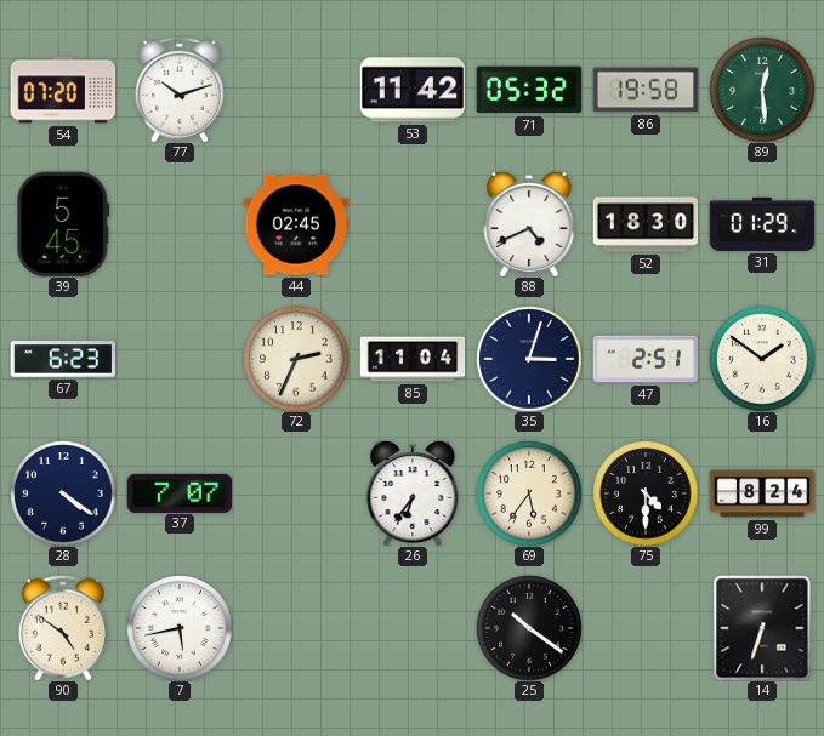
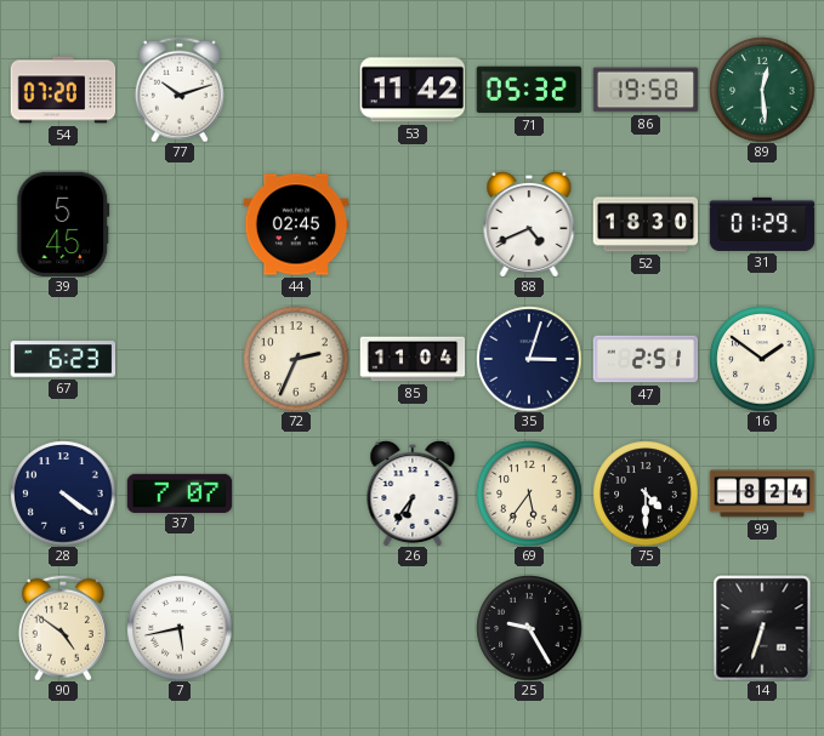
25: 10:21 -> 9:25 (529, 628)
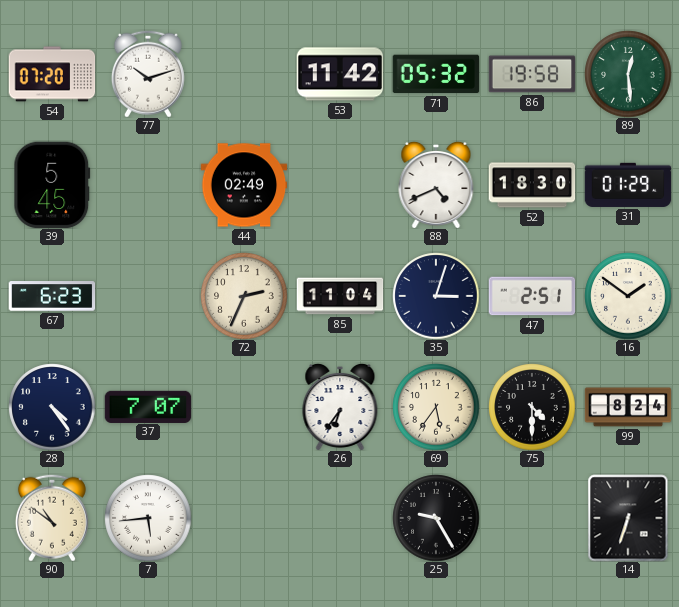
44: 02:45 -> 02:49 (244, 185)
28: 4:21 -> 4:24 (52, 407)
90: 4:51 -> 10:51 (52, 518)
7: 5:43 -> 5:44 (148, 518)
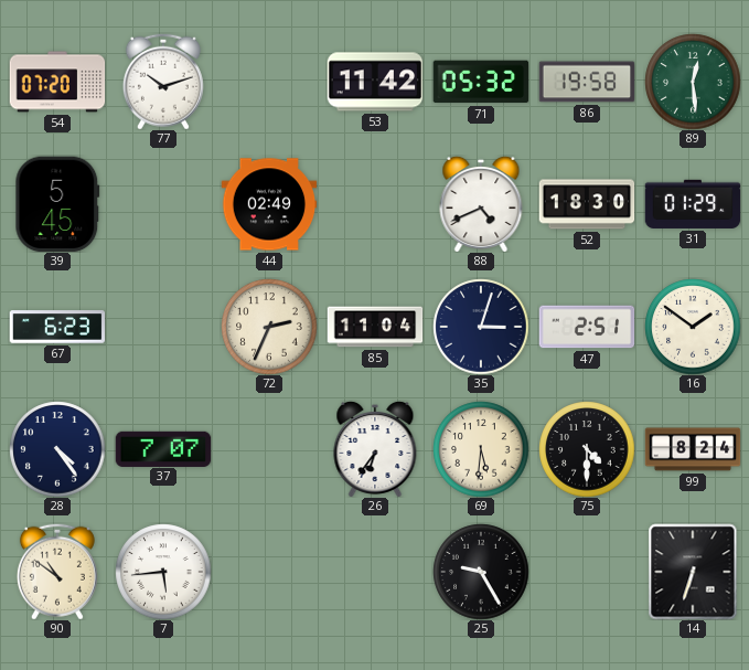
69: 5:36 -> 5:31 (481, 449)
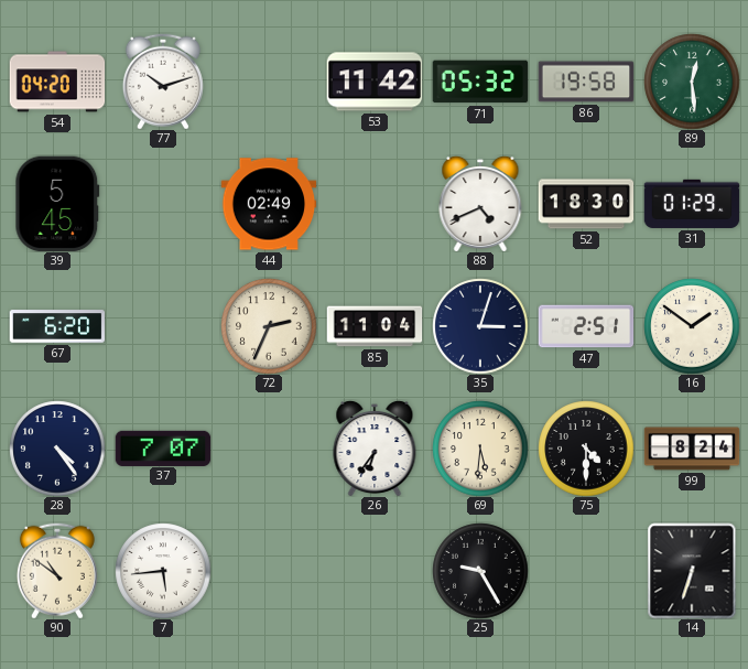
54: 07:20 -> 04:20 (57, 82)
67: 6:23 -> 6:20 (57, 326)
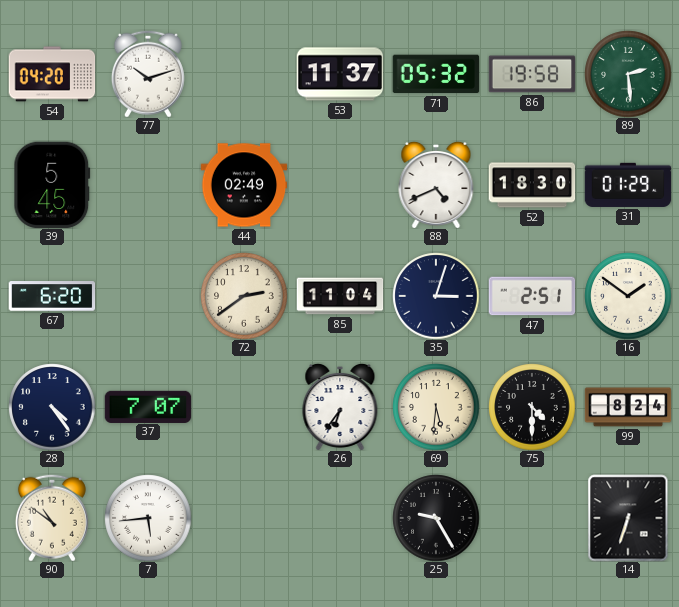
53: 11:42 -> 11:37 (340, 74)
89: 12:29 -> 2:29 (628, 74)
72: 2:34 -> 2:39 (244, 296)
